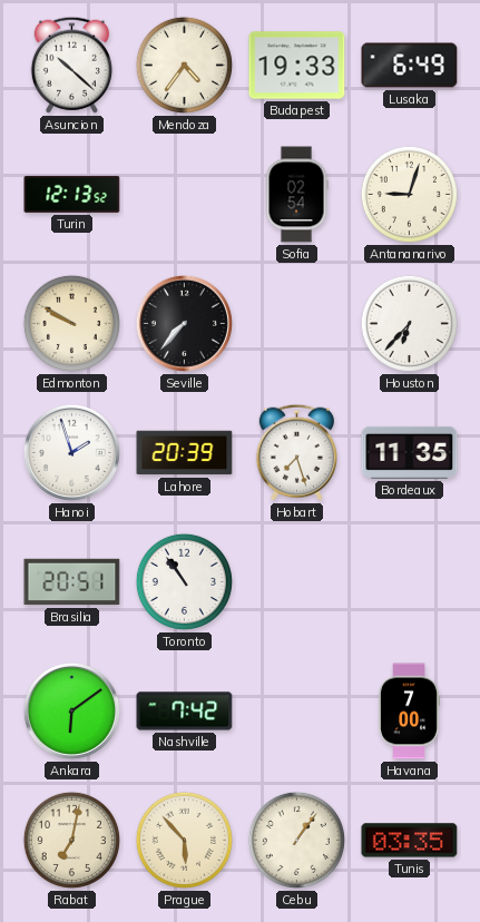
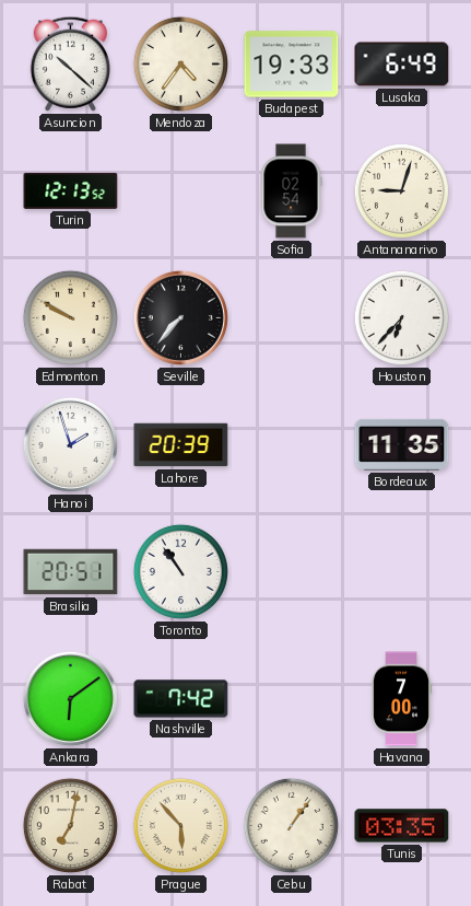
Hobart: 7:27 -> none (296, 452)
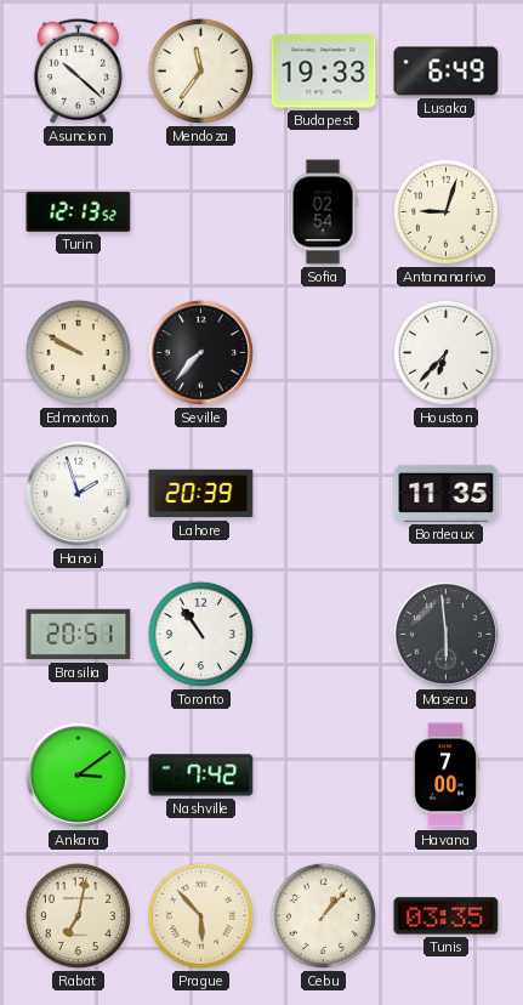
Mendoza: 4:36 -> 11:36 (200, 70)
Maseru: none -> 5:59 (445, 634)
Ankara: 6:09 -> 3:09 (78, 774)
Cebu: 1:06 -> 1:07 (323, 915)
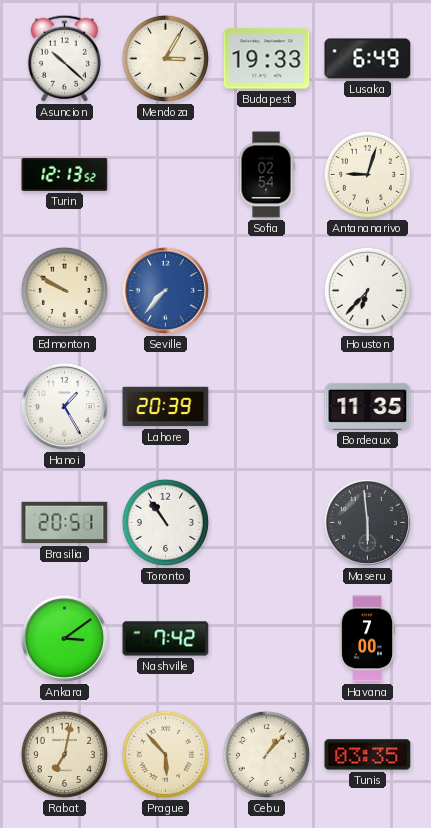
Mendoza: 11:36 -> 3:05 (165, 58)
Seville dial: black -> blue (165, 290)
Hanoi: 1:57 -> 1:25 (64, 406)
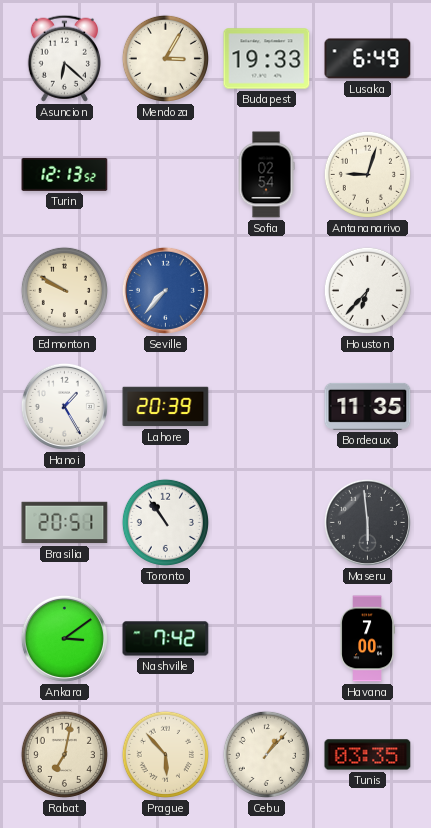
Asuncion: 10:22 -> 6:22 (64, 58)
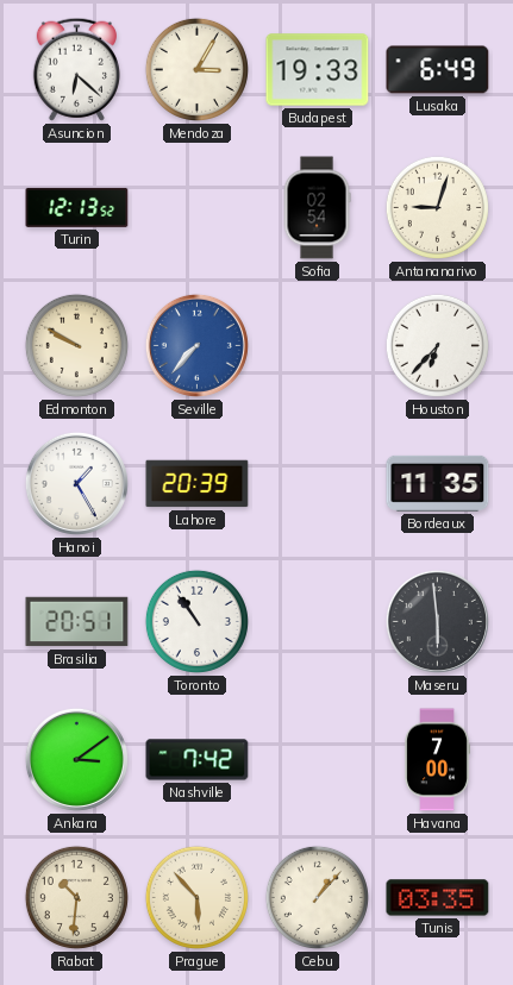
Rabat: 7:02 -> 10:31 (76, 897)
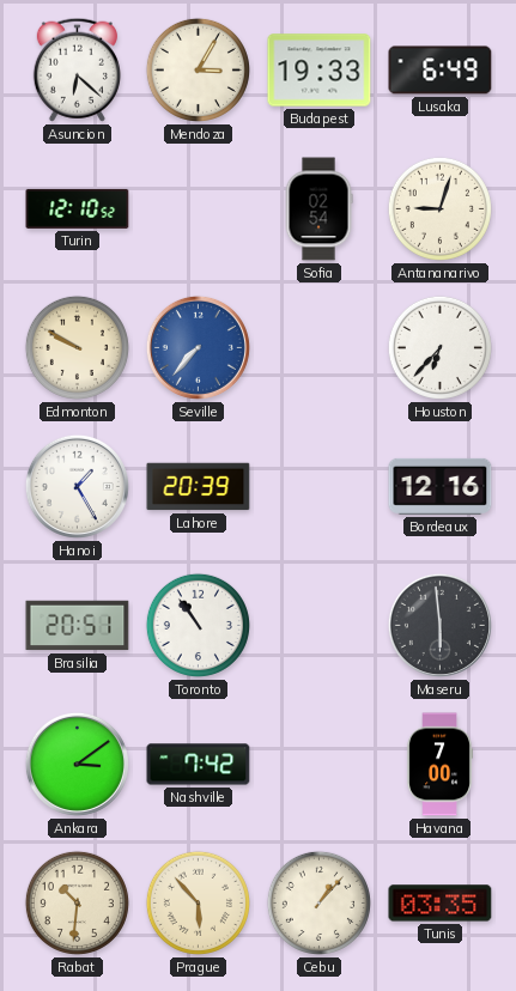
Turin: 12:13 -> 12:10 (78, 208)
Bordeaux: 11:35 -> 12:16 (441, 486)
